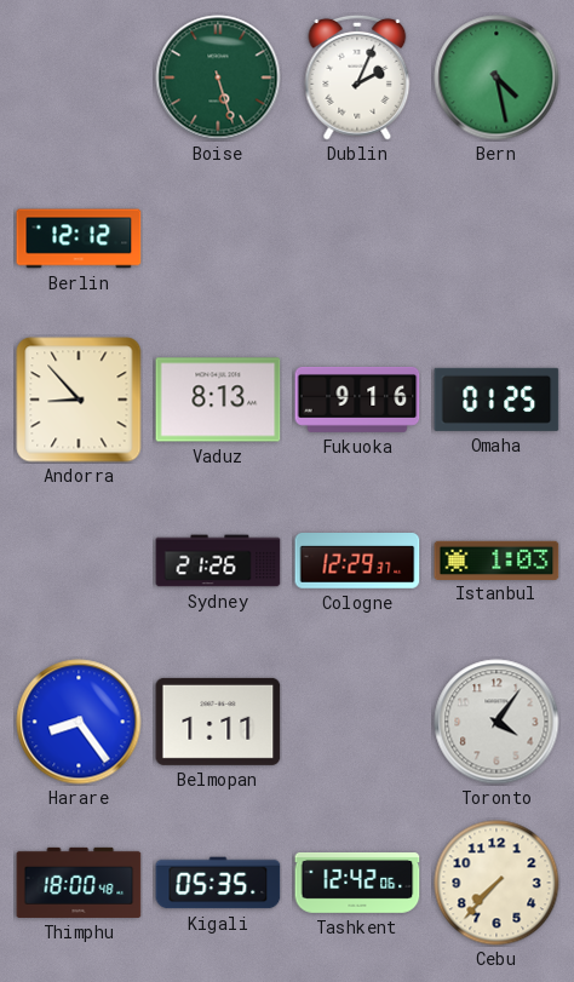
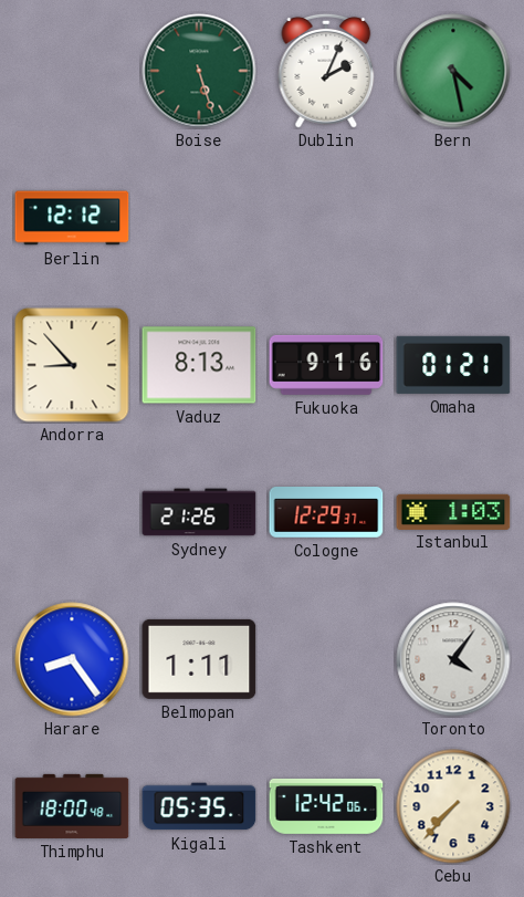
Omaha: 01:25 -> 01:21 (453, 365)
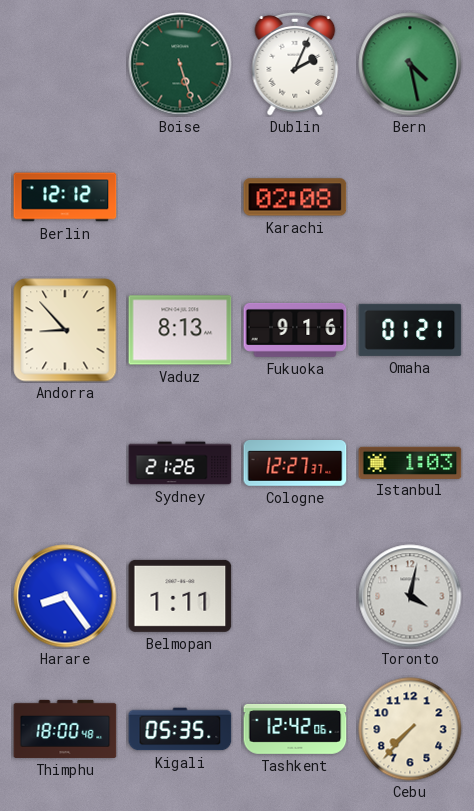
Karachi: none -> 02:08 (295, 197)
Cologne: 12:29 -> 12:27 (295, 464)
Toronto: 4:06 -> 4:02 (410, 596)
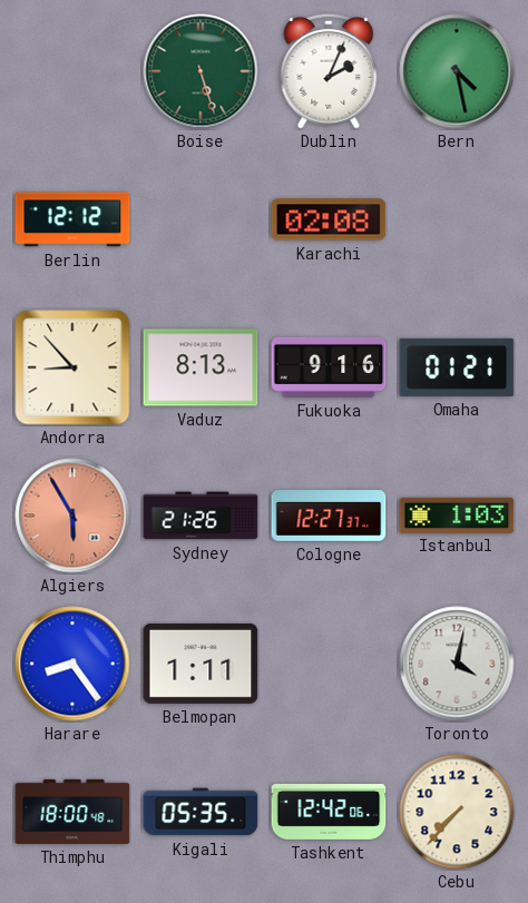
Algiers: none -> 5:55 (72, 516)
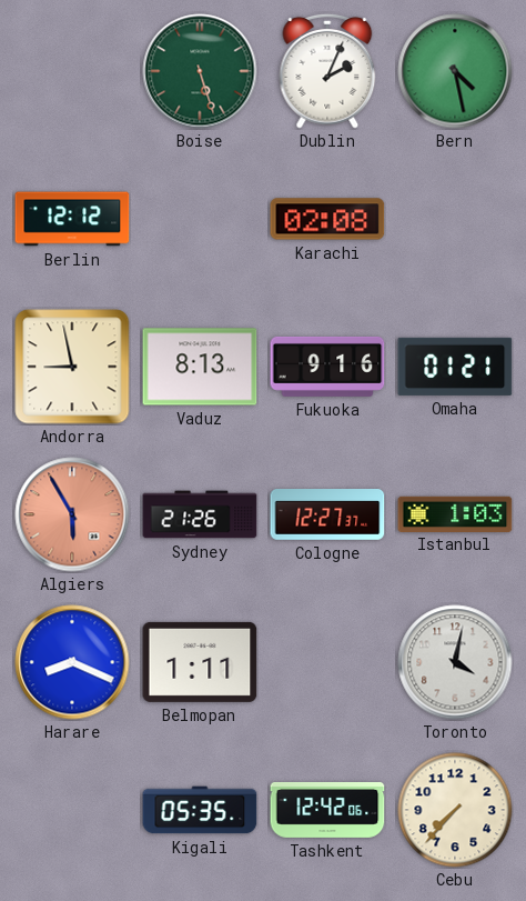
Andorra: 8:53 -> 8:58 (72, 367)
Harare: 8:24 -> 8:19 (72, 662)
Thimphu: 18:00 -> none (72, 812)
